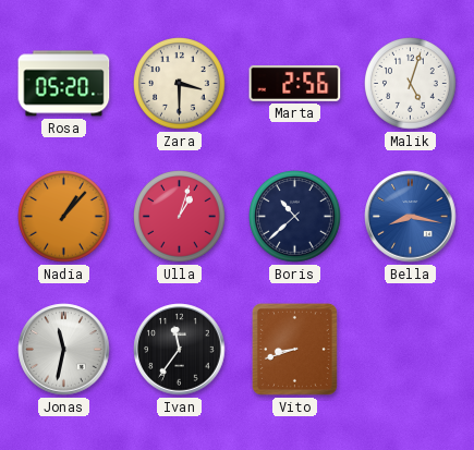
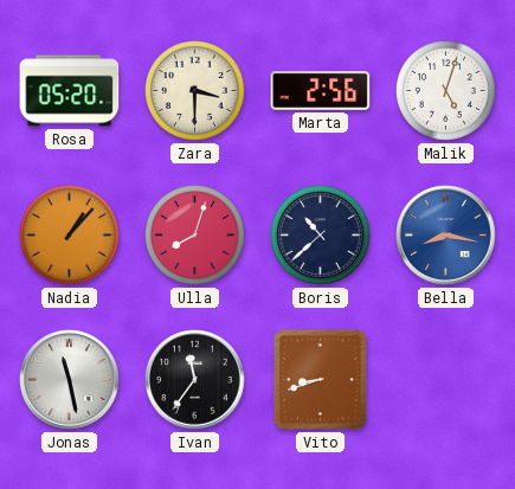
Ulla: 1:03 -> 8:03 (195, 236)
Jonas: 11:32 -> 11:28 (70, 380)
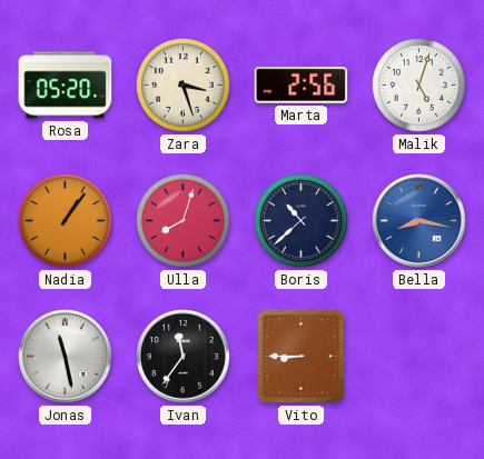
Zara: 3:30 -> 3:27 (184, 86)
Nadia: 1:07 -> 1:06 (66, 221)
Vito: 8:42 -> 8:45 (300, 356)
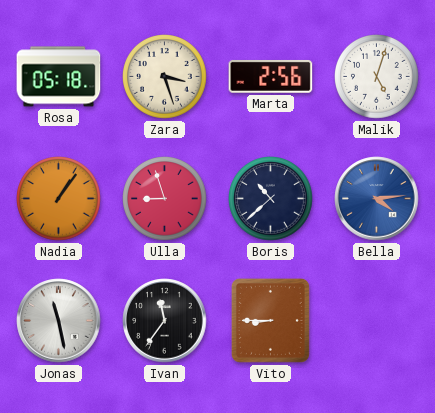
Rosa: 05:20 -> 05:18 (59, 77)
Ulla: 8:03 -> 8:57 (165, 199)
Bella: 8:17 -> 4:14 (377, 199)
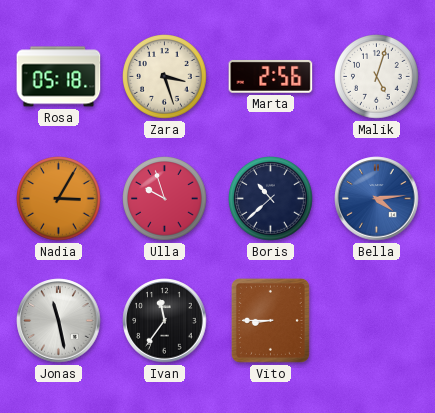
Nadia: 1:06 -> 3:05 (59, 199)
Ulla: 8:57 -> 9:57 (165, 199)
